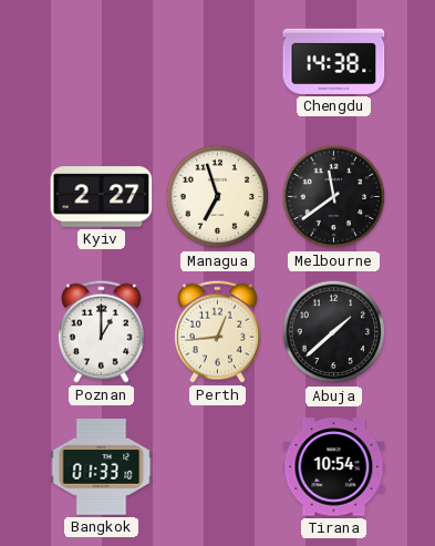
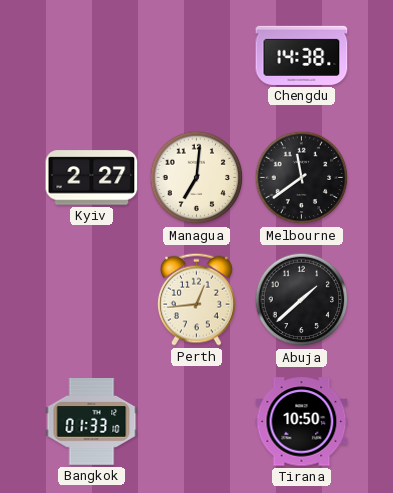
Managua: 6:57 -> 7:01 (197, 178)
Poznan: 1:00 -> none (101, 331)
Tirana: 10:54 -> 10:50 (302, 422)
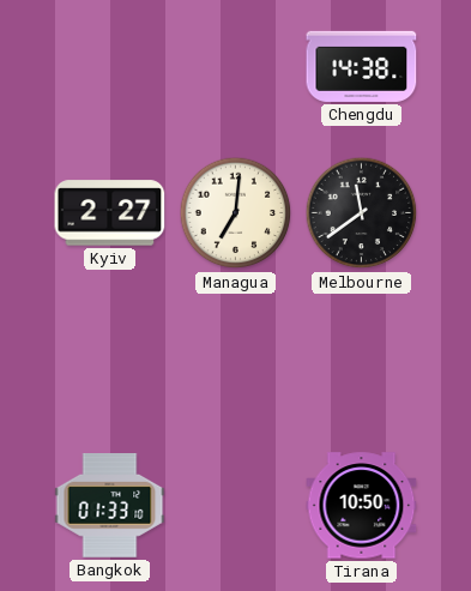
Perth: 12:44 -> none (196, 299)
Abuja: 1:38 -> none (302, 300)
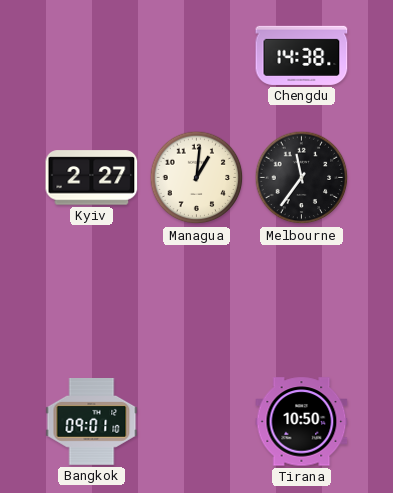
Managua: 7:01 -> 1:01 (197, 178)
Melbourne: 11:39 -> 11:36 (302, 178)
Bangkok: 01:33 -> 09:01 (92, 422)
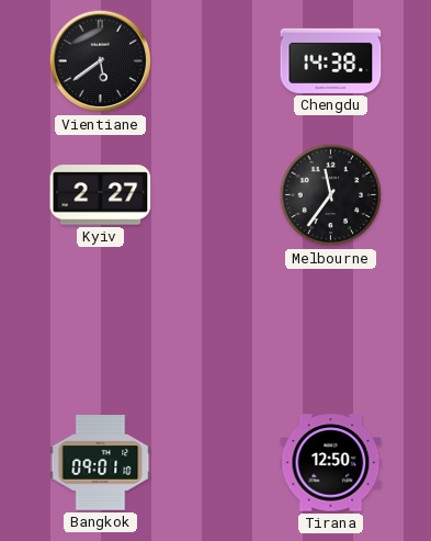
Vientiane: none -> 5:39 (101, 61)
Managua: 1:01 -> none (197, 178)
Tirana: 10:50 -> 12:50 (331, 463)
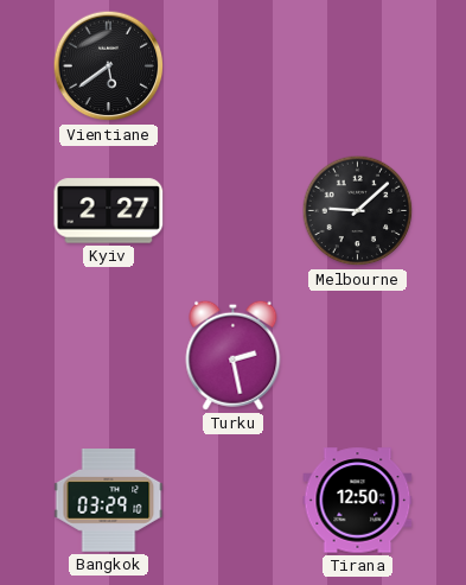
Chengdu: 14:38 -> none (331, 60)
Melbourne: 11:36 -> 9:08 (358, 211)
Turku: none -> 2:28 (234, 355)
Bangkok: 09:01 -> 03:29 (109, 501)
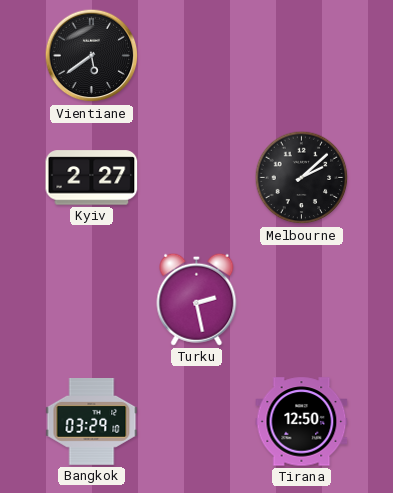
Melbourne: 9:08 -> 2:08 (302, 178)
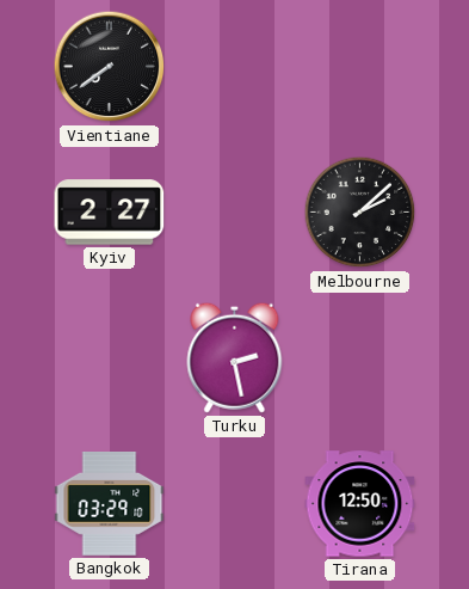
Vientiane: 5:39 -> 7:39 (110, 67)
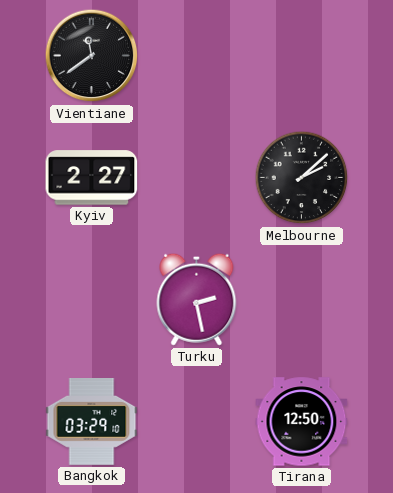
Vientiane: 7:39 -> 11:39 (92, 56)
